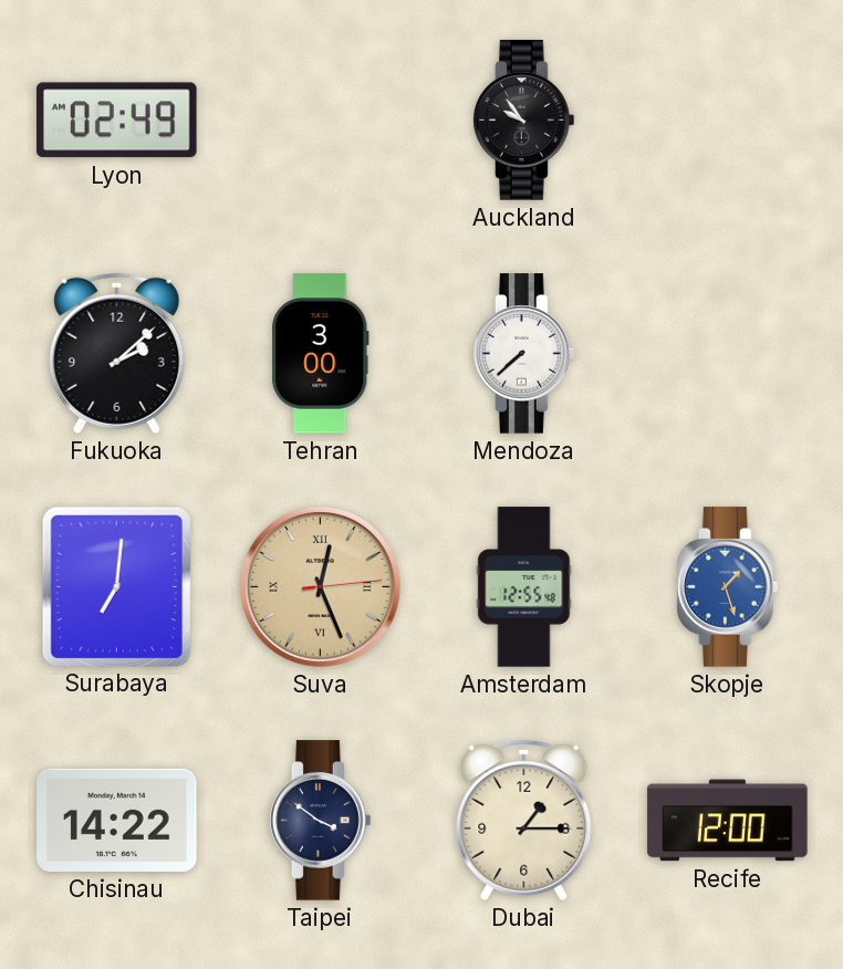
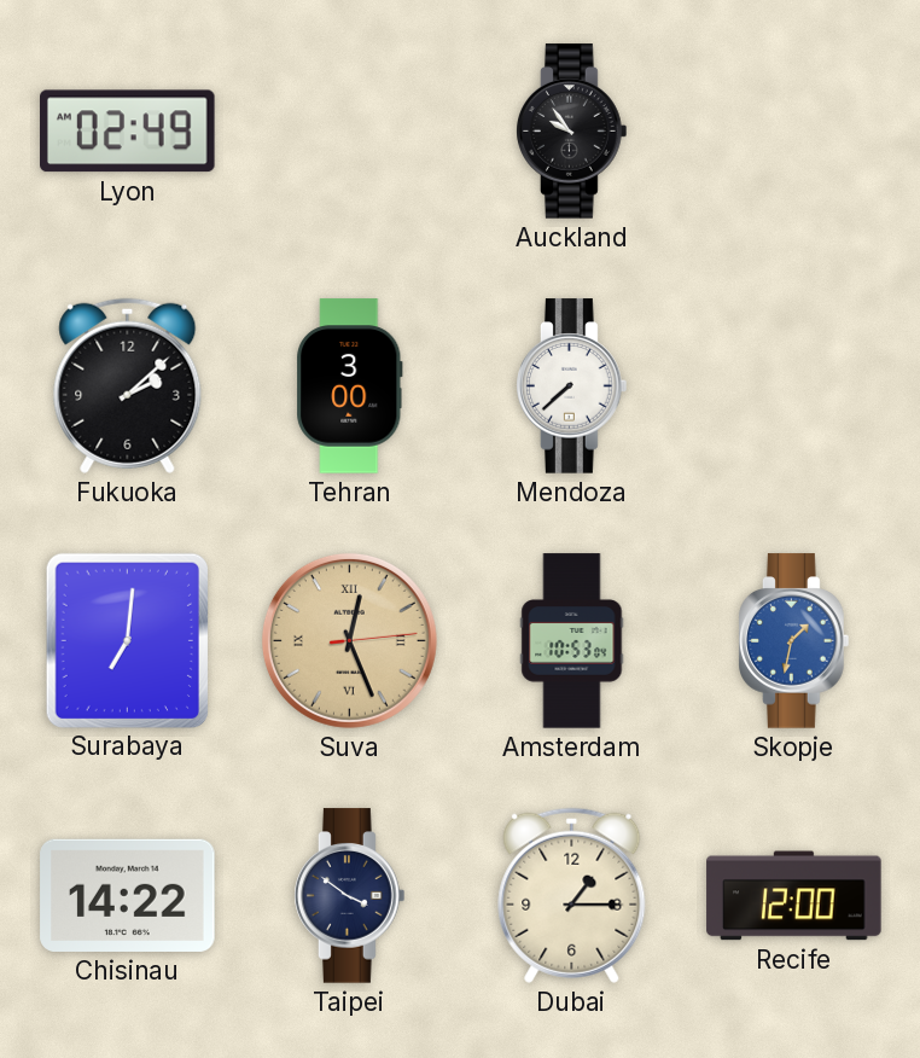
Amsterdam: 12:55 -> 10:53 (572, 641)
Skopje: 1:27 -> 1:32 (794, 641)
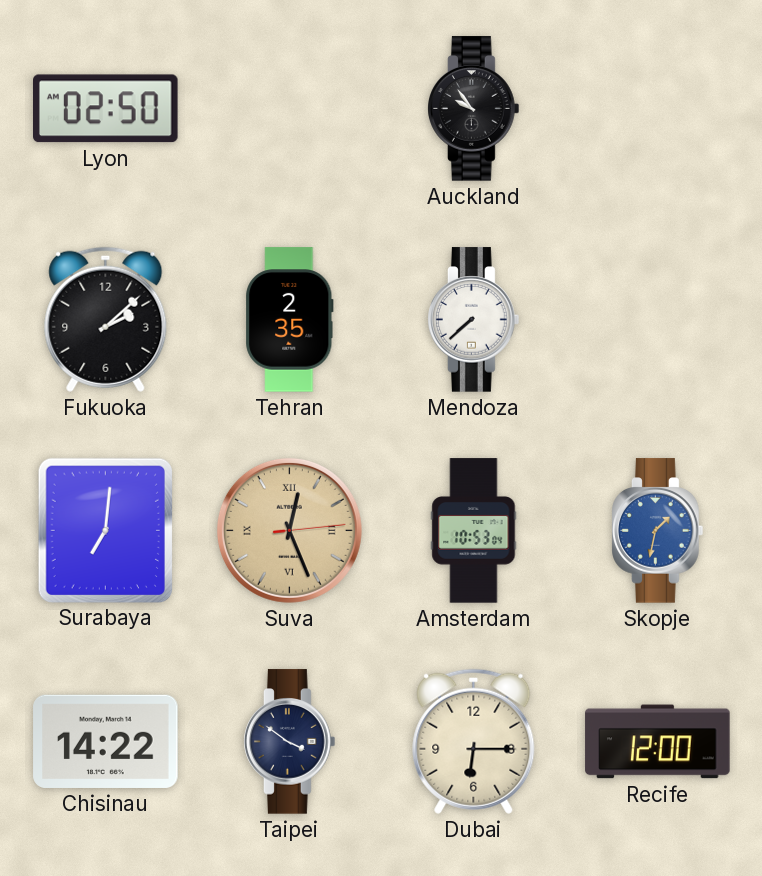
Lyon: 02:49 -> 02:50 (106, 109)
Tehran: 3:00 -> 2:35 (290, 320)
Dubai: 1:15 -> 6:15 (474, 741)
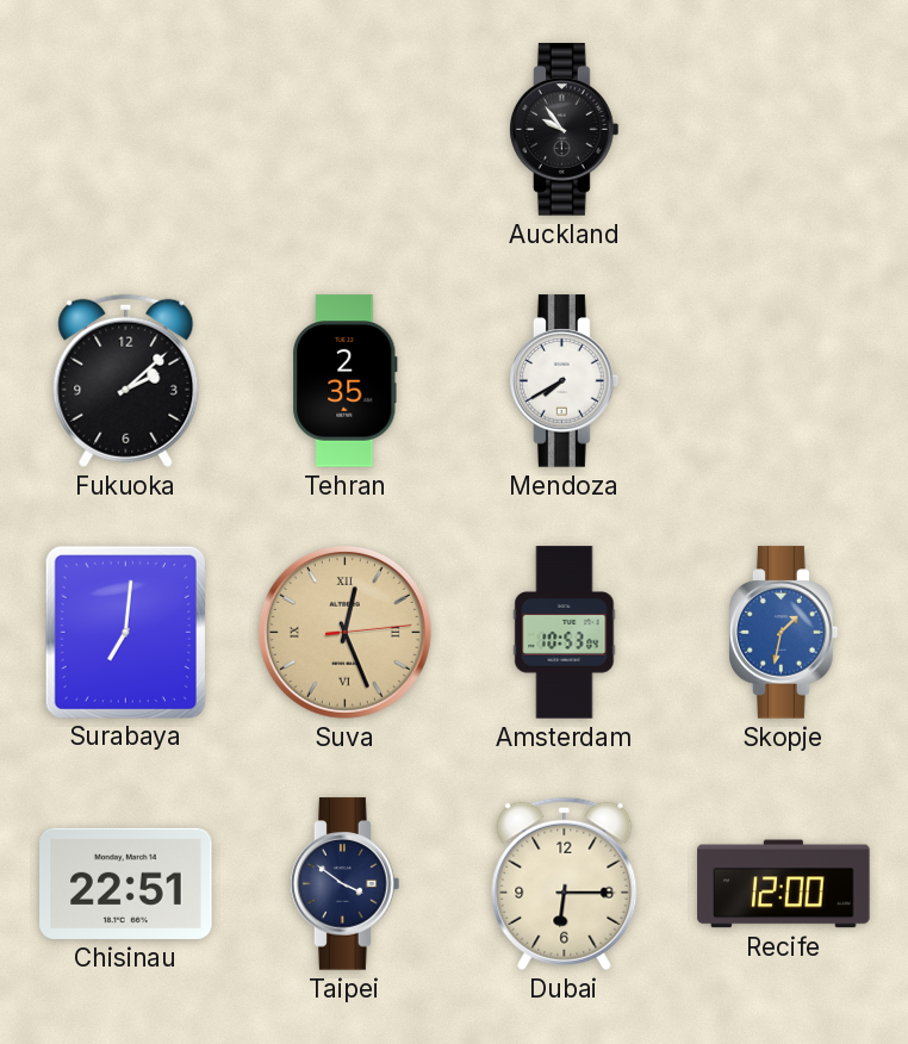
Lyon: 02:50 -> none (106, 109)
Mendoza: 7:38 -> 7:40 (565, 381)
Chisinau: 14:22 -> 22:51 (126, 883)
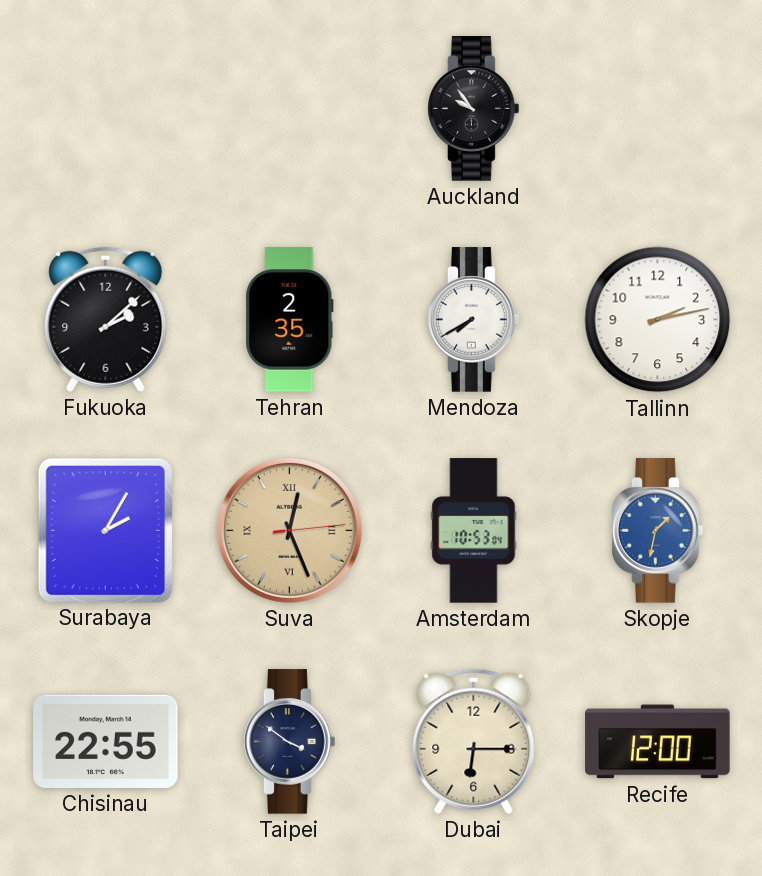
Tallinn: none -> 2:13 (658, 320)
Surabaya: 7:01 -> 2:05 (105, 530)
Chisinau: 22:51 -> 22:55 (106, 741)
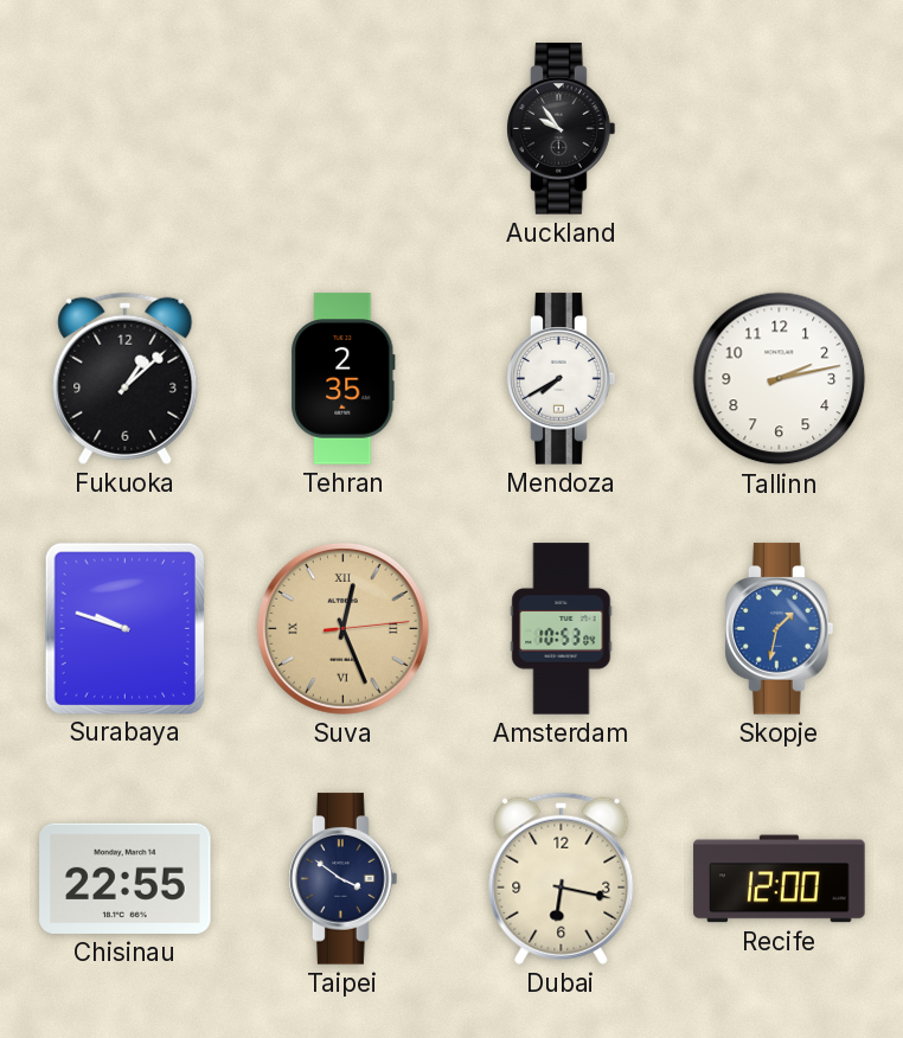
Fukuoka: 2:08 -> 1:08 (126, 378)
Surabaya: 2:05 -> 9:48 (124, 628)
Dubai: 6:15 -> 6:17 (562, 878)
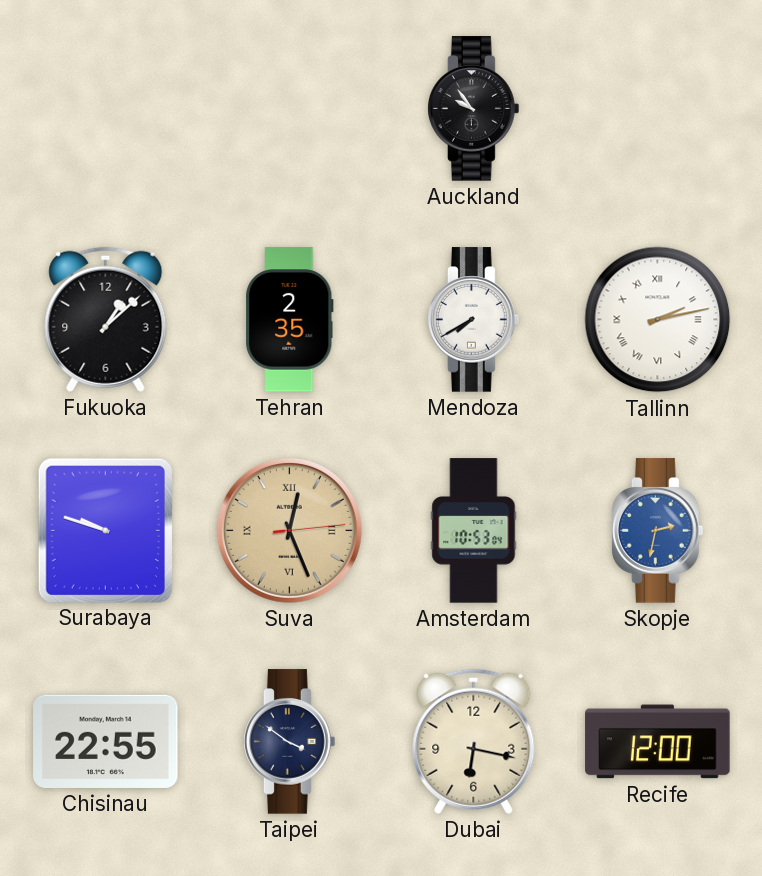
Tallinn numerals: Arabic -> Roman (658, 320)
Skopje: 1:32 -> 2:32 (658, 531)
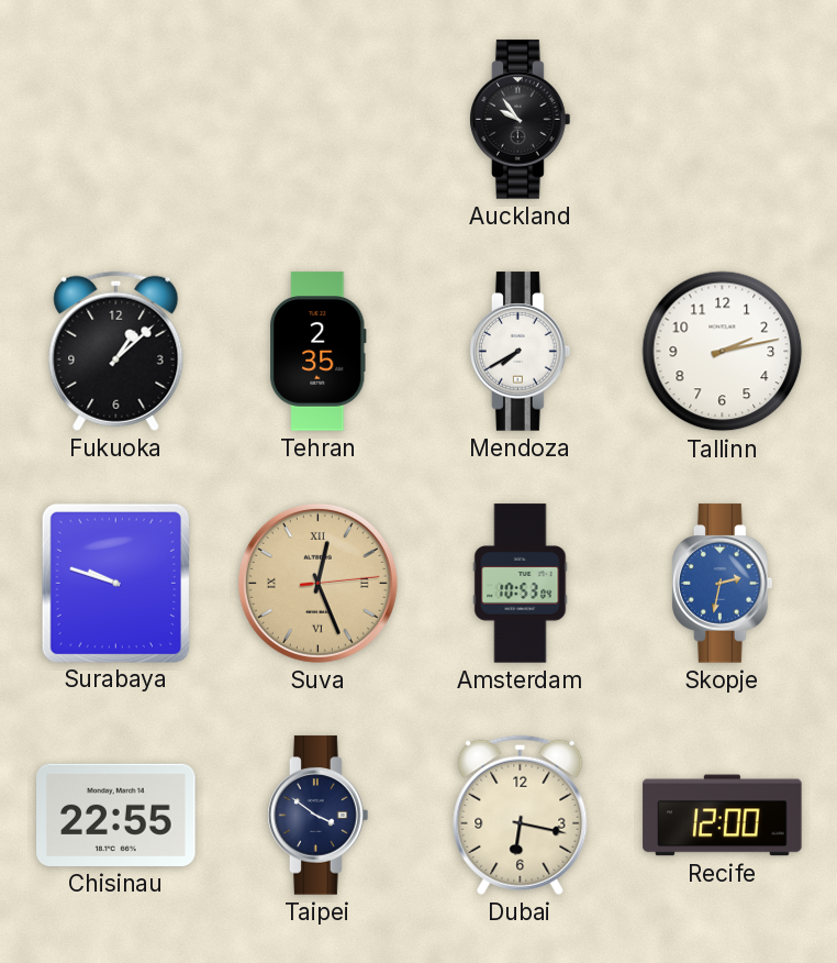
Tallinn numerals: Roman -> Arabic (723, 352)
